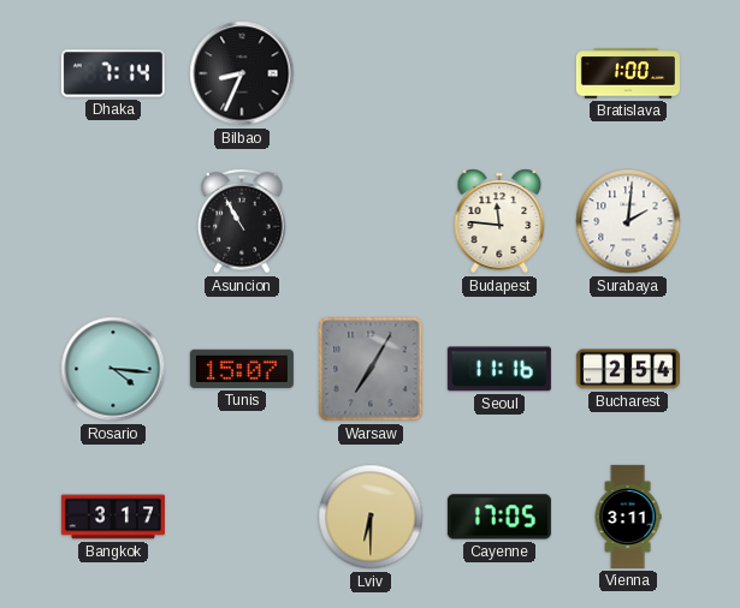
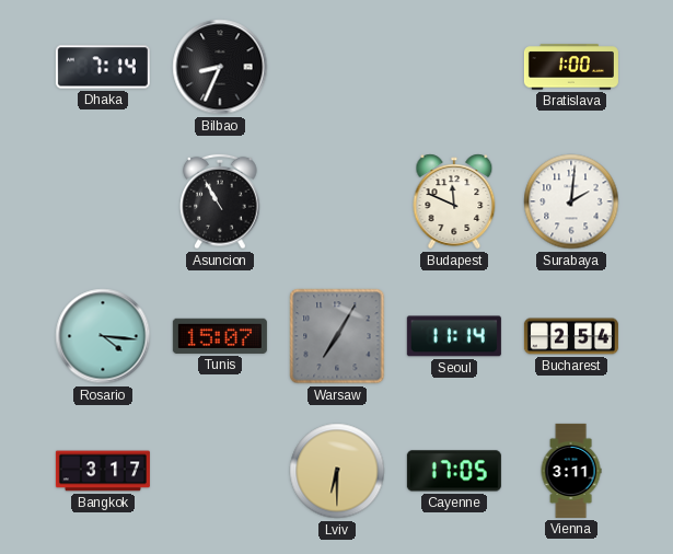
Budapest: 11:46 -> 11:49 (454, 201)
Seoul: 11:16 -> 11:14 (454, 336)
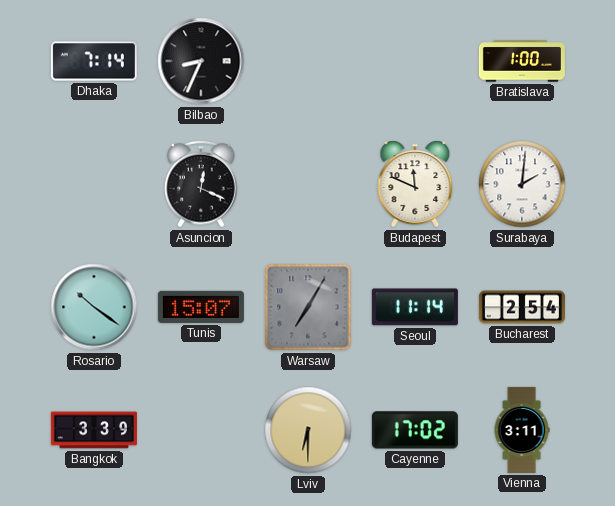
Asuncion: 10:55 -> 12:19 (201, 184)
Rosario: 4:16 -> 10:21 (94, 307)
Bangkok: 3:17 -> 3:39 (94, 430)
Cayenne: 17:05 -> 17:02 (415, 430)
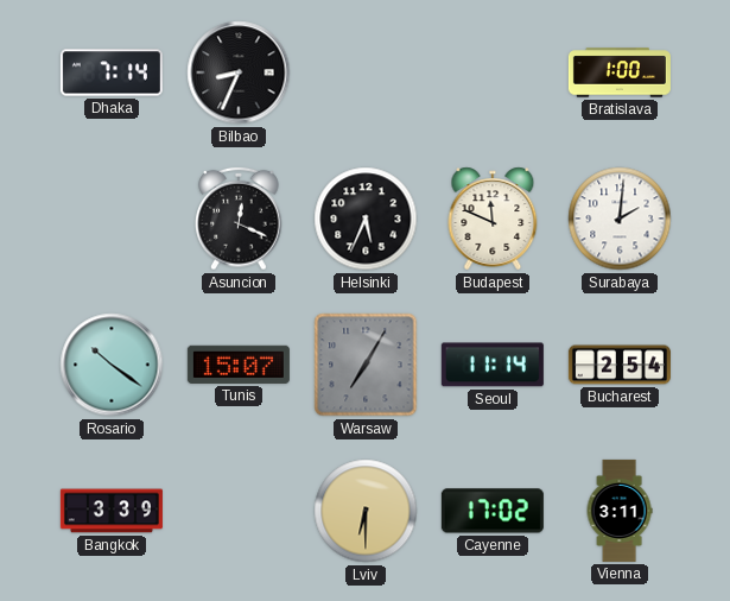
Helsinki: none -> 5:34 (366, 219)
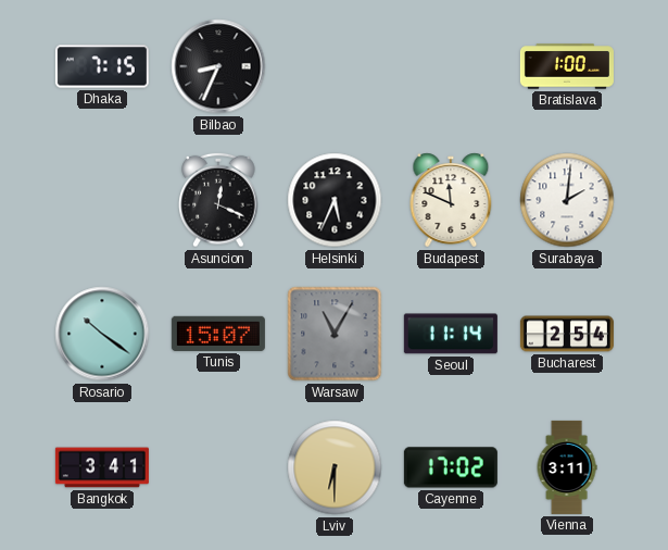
Dhaka: 7:14 -> 7:15 (102, 66)
Warsaw: 7:05 -> 11:05 (335, 334)
Bangkok: 3:39 -> 3:41 (102, 467)
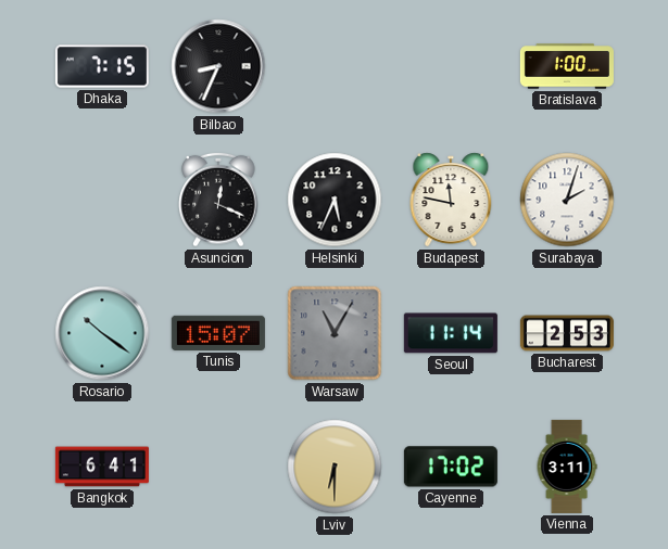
Budapest: 11:49 -> 11:47 (451, 200)
Surabaya: 2:01 -> 2:03 (567, 200)
Bucharest: 2:54 -> 2:53 (567, 333)
Bangkok: 3:41 -> 6:41 (102, 467)
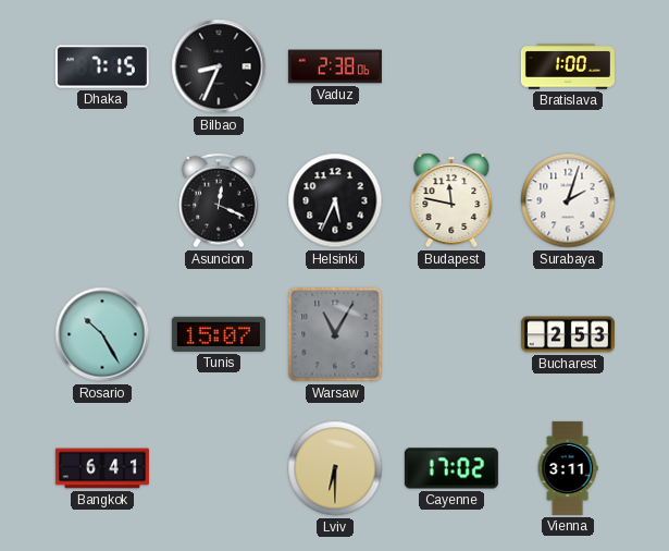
Vaduz: none -> 2:38 (335, 66)
Rosario: 10:21 -> 10:25 (102, 334)
Seoul: 11:14 -> none (451, 333)
